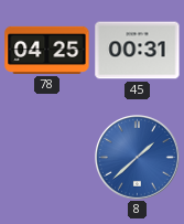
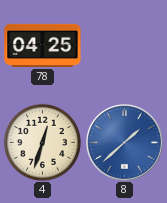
45: 00:31 -> none (138, 51)
4: none -> 12:33 (42, 142)
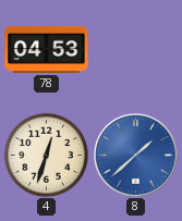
78: 04:25 -> 04:53 (47, 49)
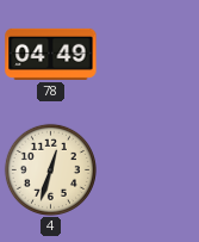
78: 04:53 -> 04:49 (51, 54)
8: 1:38 -> none (136, 156)
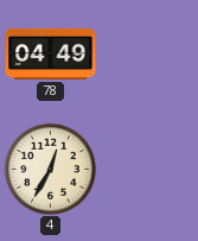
4: 12:33 -> 12:35 (50, 169)
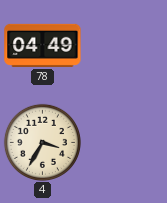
4: 12:35 -> 3:35 (42, 142)
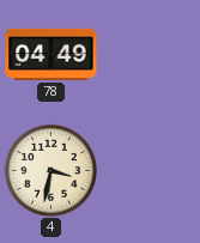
4: 3:35 -> 3:32 (50, 170)
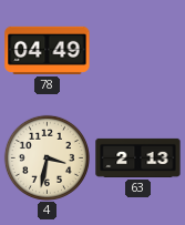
63: none -> 2:13 (138, 157)
